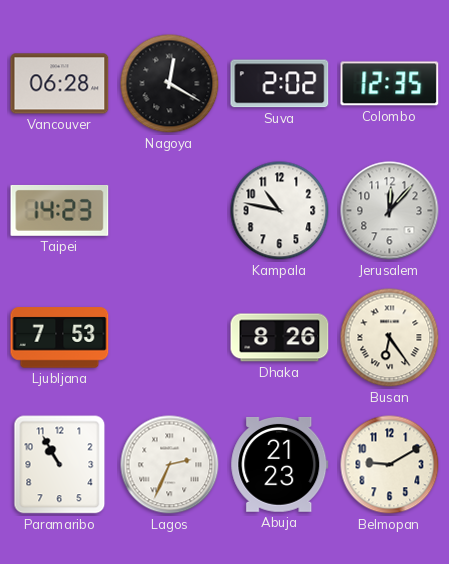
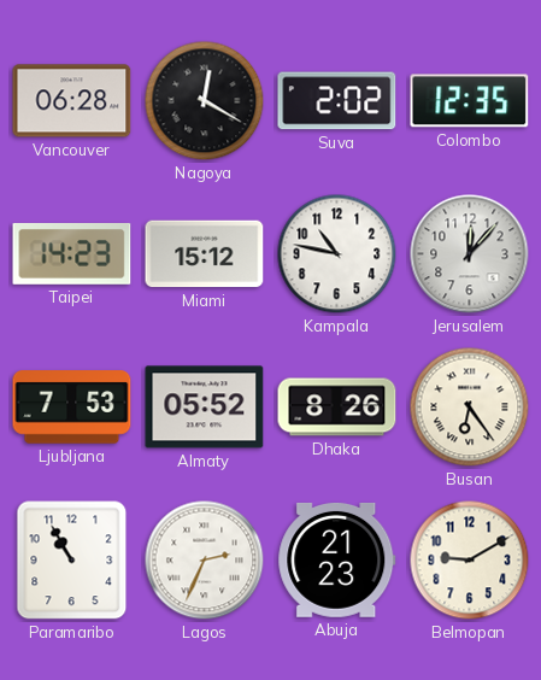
Miami: none -> 15:12 (205, 254)
Almaty: none -> 05:52 (205, 408)
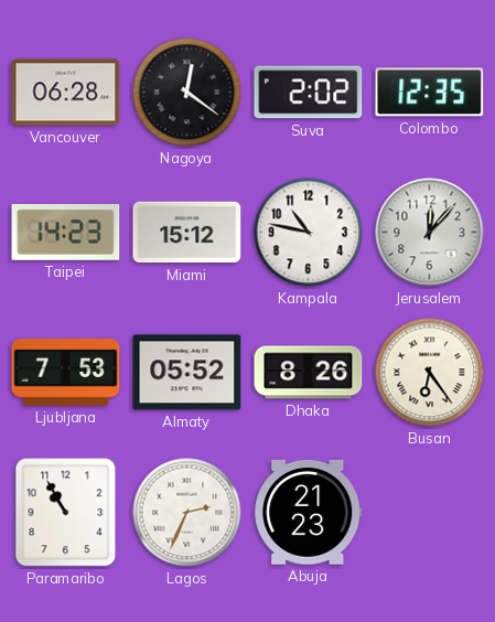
Nagoya: 12:20 -> 12:21 (187, 93)
Belmopan: 9:10 -> none (470, 561)
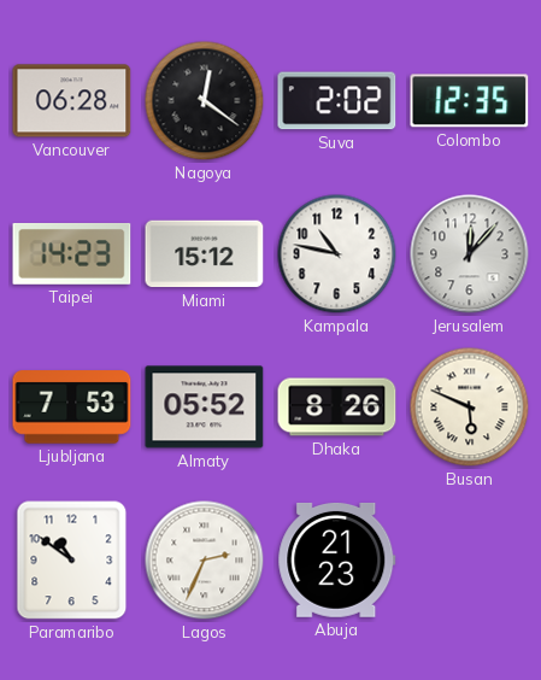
Busan: 6:24 -> 5:49 (470, 408)
Paramaribo: 10:55 -> 10:51 (72, 561)
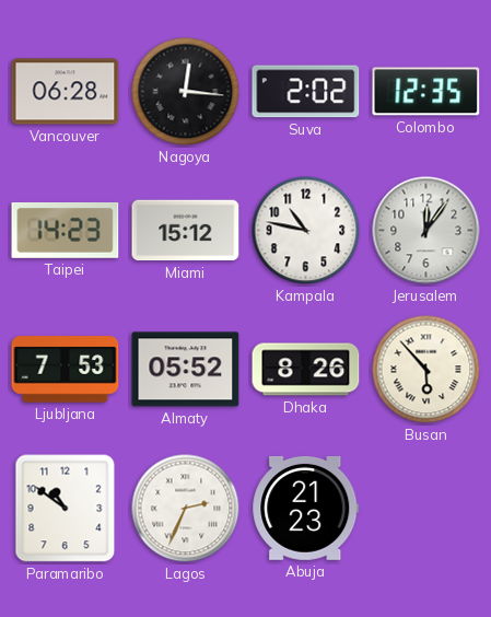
Nagoya: 12:21 -> 12:16 (186, 92)
Jerusalem: 12:07 -> 12:06 (426, 231)
Busan: 5:49 -> 5:53 (426, 370)
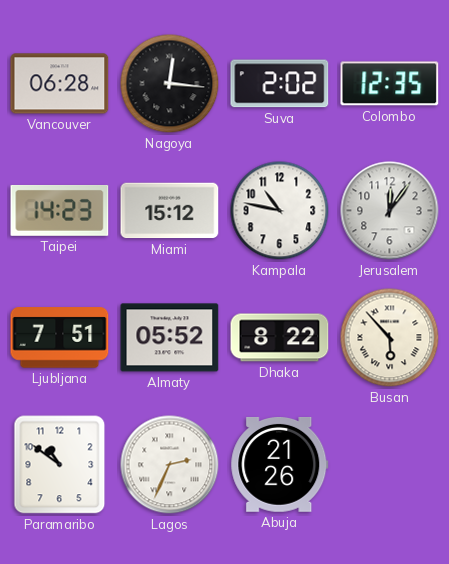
Ljubljana: 7:53 -> 7:51 (60, 338)
Dhaka: 8:26 -> 8:22 (280, 338)
Abuja: 21:23 -> 21:26 (280, 464)
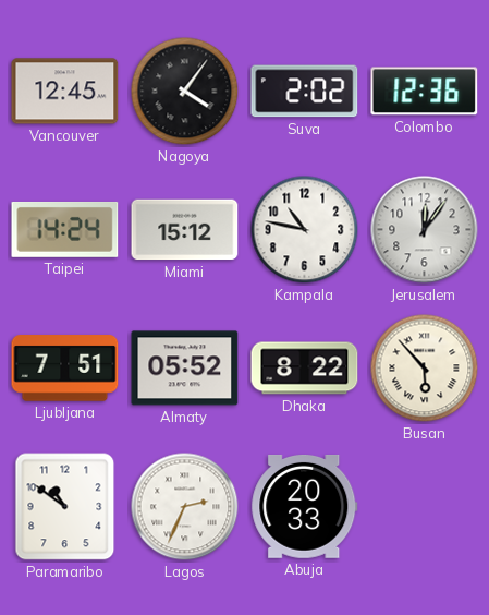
Vancouver: 06:28 -> 12:45 (65, 92)
Nagoya: 12:16 -> 4:06 (185, 92)
Colombo: 12:35 -> 12:36 (425, 92)
Taipei: 14:23 -> 14:24 (65, 229)
Abuja: 21:26 -> 20:33 (305, 506)
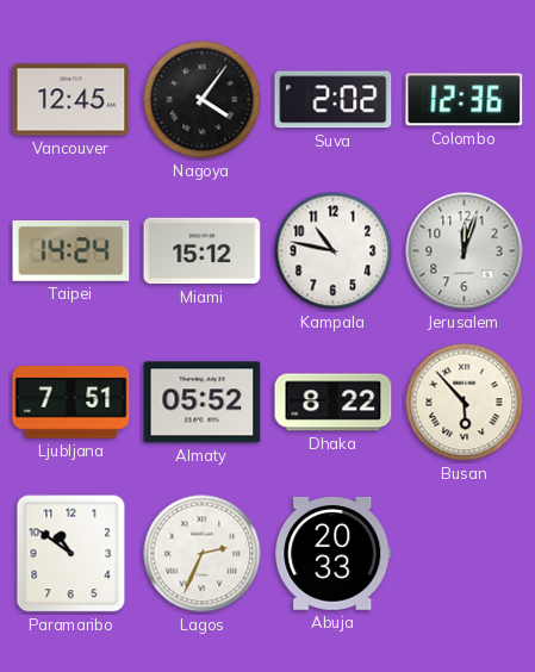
Jerusalem: 12:06 -> 12:03 (465, 251)
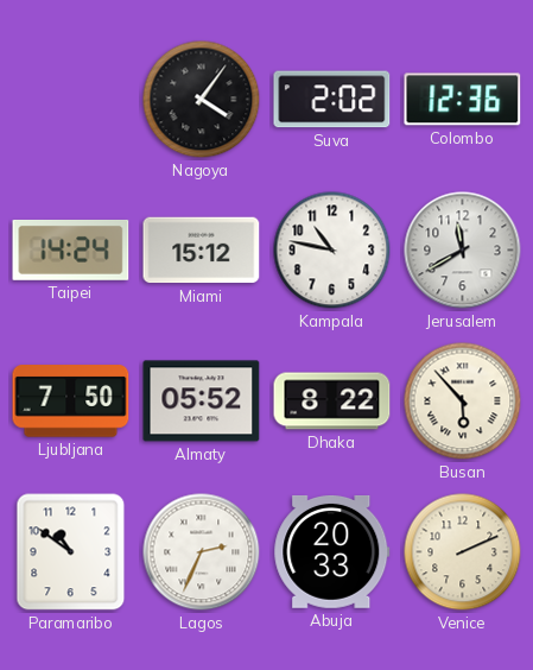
Vancouver: 12:45 -> none (71, 100)
Jerusalem: 12:03 -> 11:40 (463, 251)
Ljubljana: 7:51 -> 7:50 (71, 402)
Venice: none -> 2:11 (463, 552)
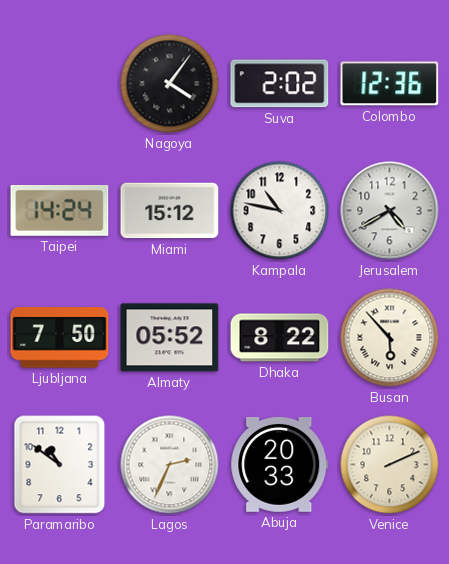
Jerusalem: 11:40 -> 4:40 (390, 211)
